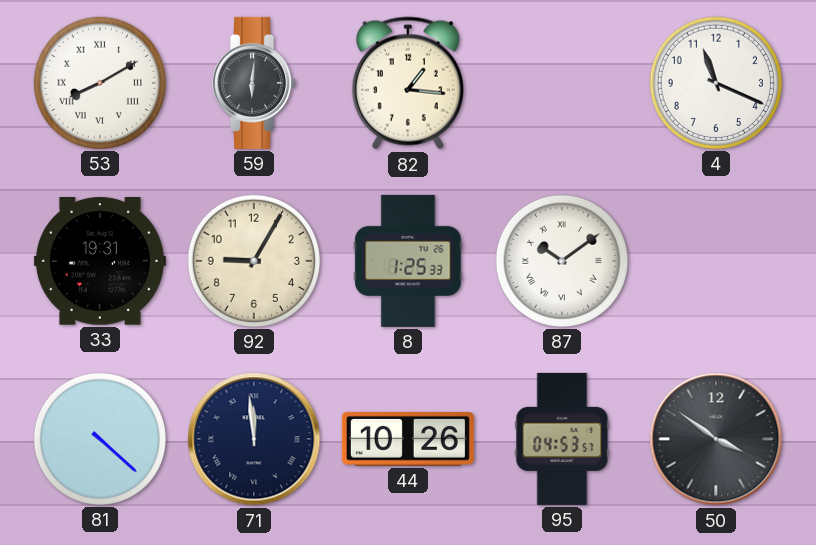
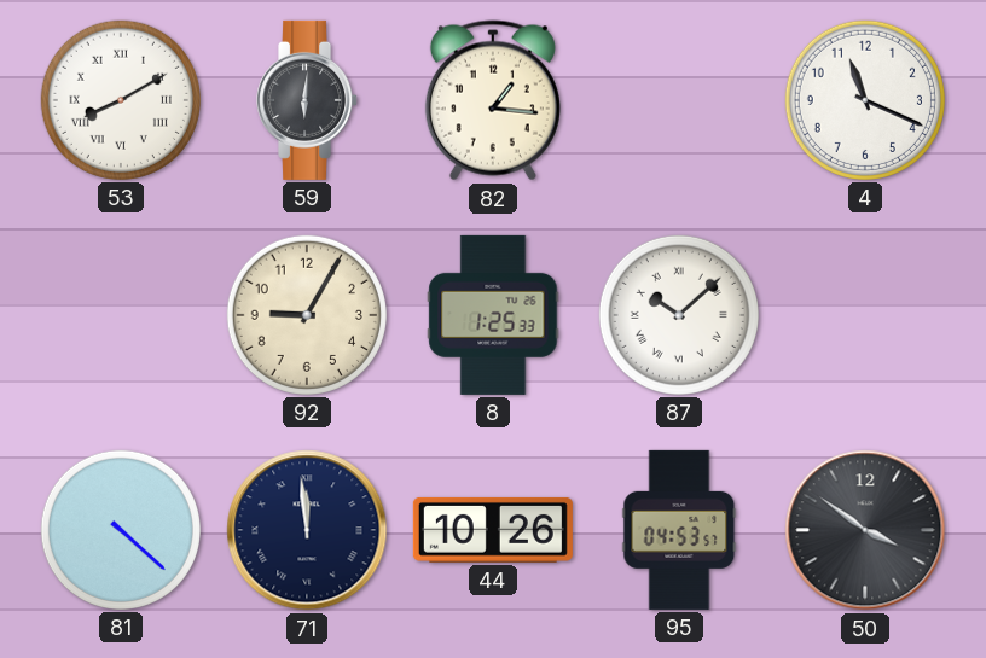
33: 19:31 -> none (100, 261)
87: 10:09 -> 10:08 (679, 315)
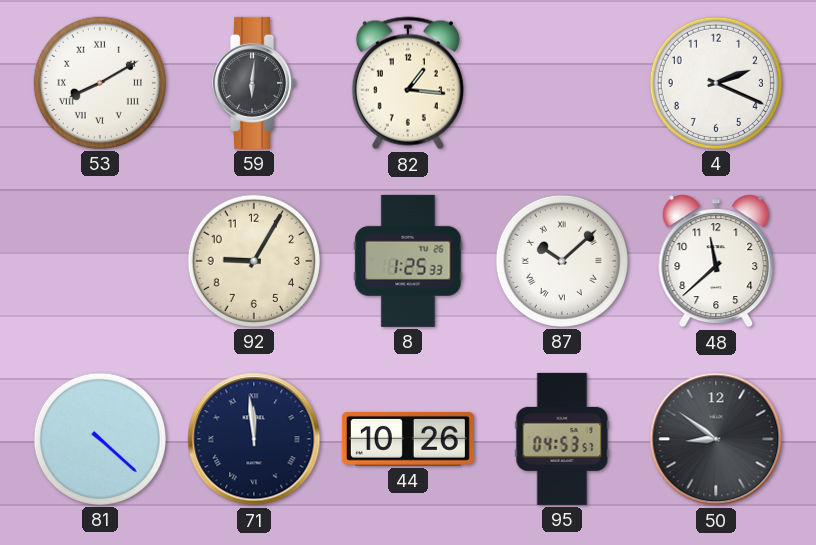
4: 11:19 -> 2:19 (716, 83)
48: none -> 11:38 (716, 261)
50: 3:51 -> 8:51 (716, 439)
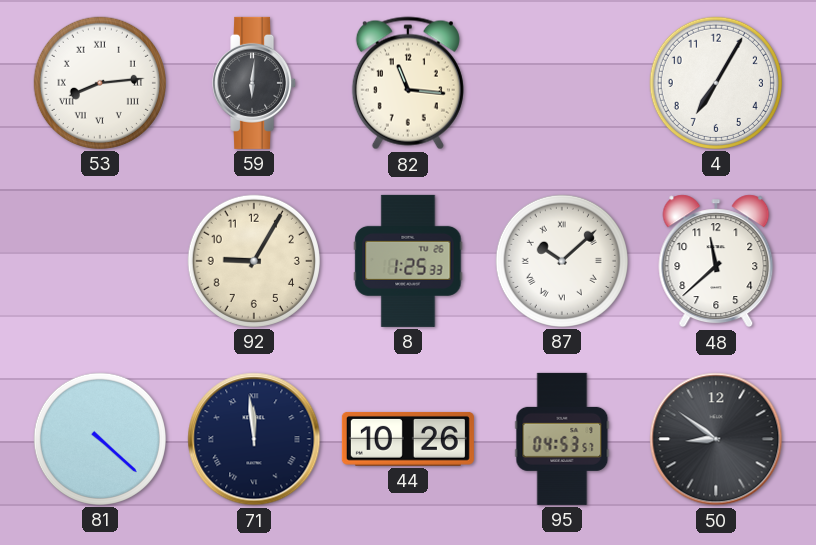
53: 8:10 -> 8:14 (100, 83)
82: 1:16 -> 11:16 (408, 83)
4: 2:19 -> 7:05 (716, 83)
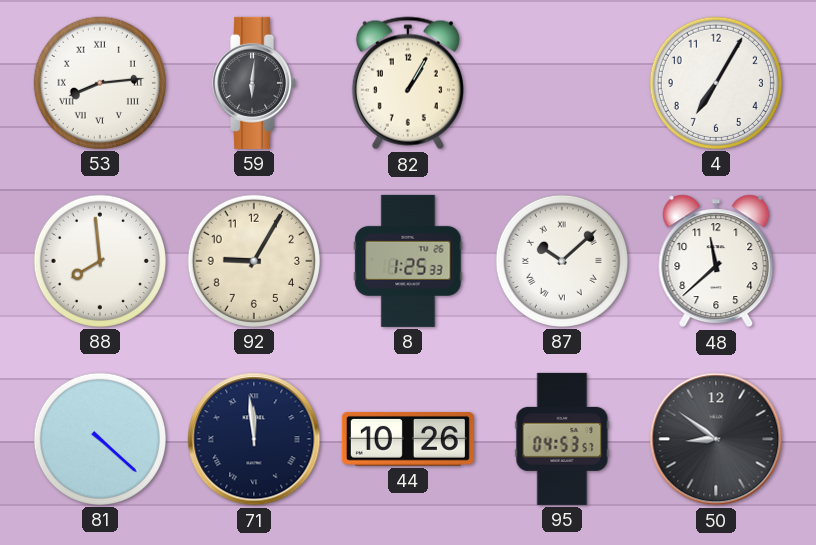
82: 11:16 -> 1:05 (408, 83)
88: none -> 7:59 (100, 261)
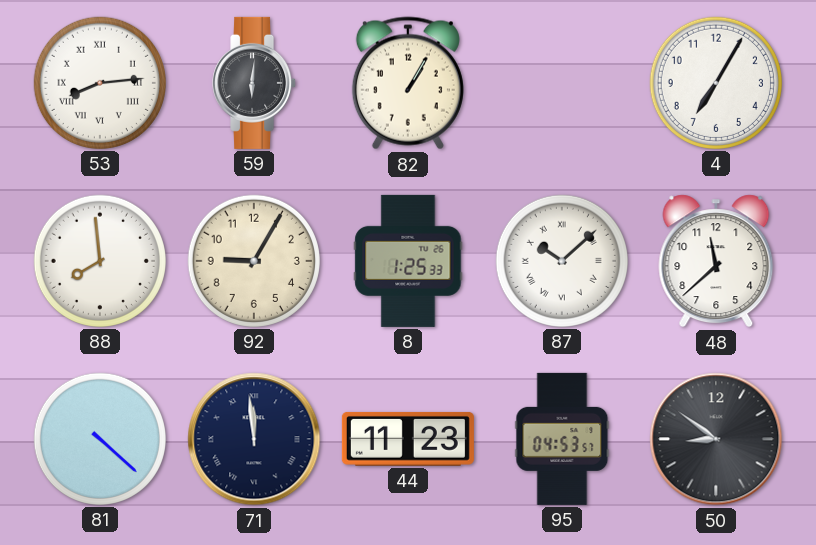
44: 10:26 -> 11:23 (408, 439)
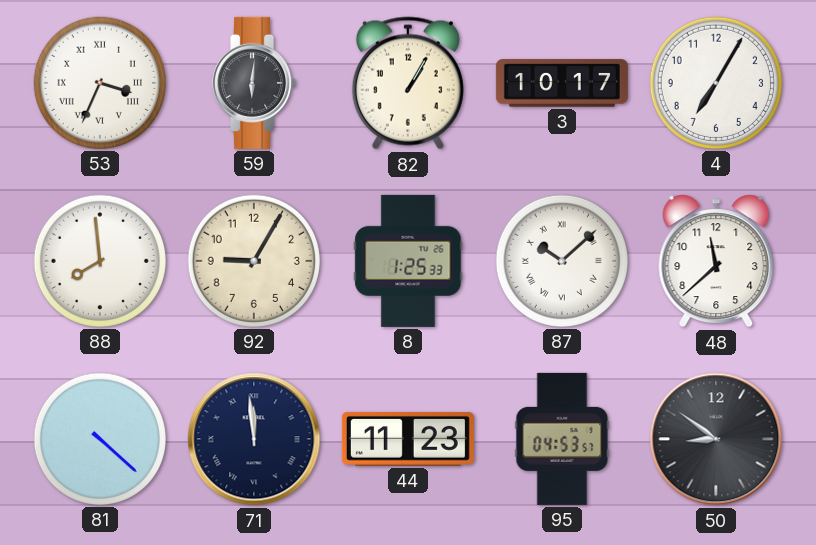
53: 8:14 -> 3:34 (100, 83)
3: none -> 10:17 (562, 83)
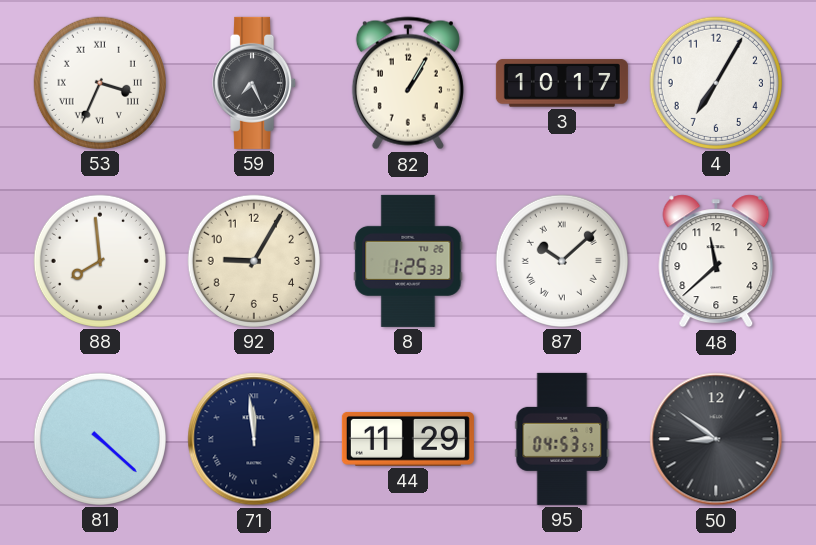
59: 6:01 -> 7:26 (255, 83)
44: 11:23 -> 11:29 (408, 439)
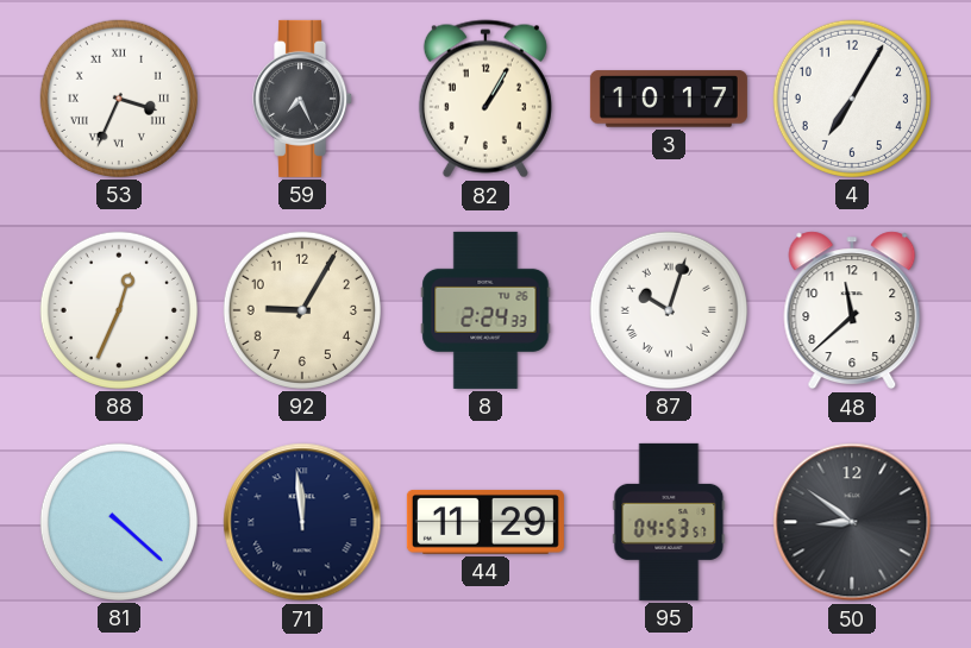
88: 7:59 -> 12:34 (119, 310)
8: 1:25 -> 2:24 (485, 310)
87: 10:08 -> 10:03 (669, 310)
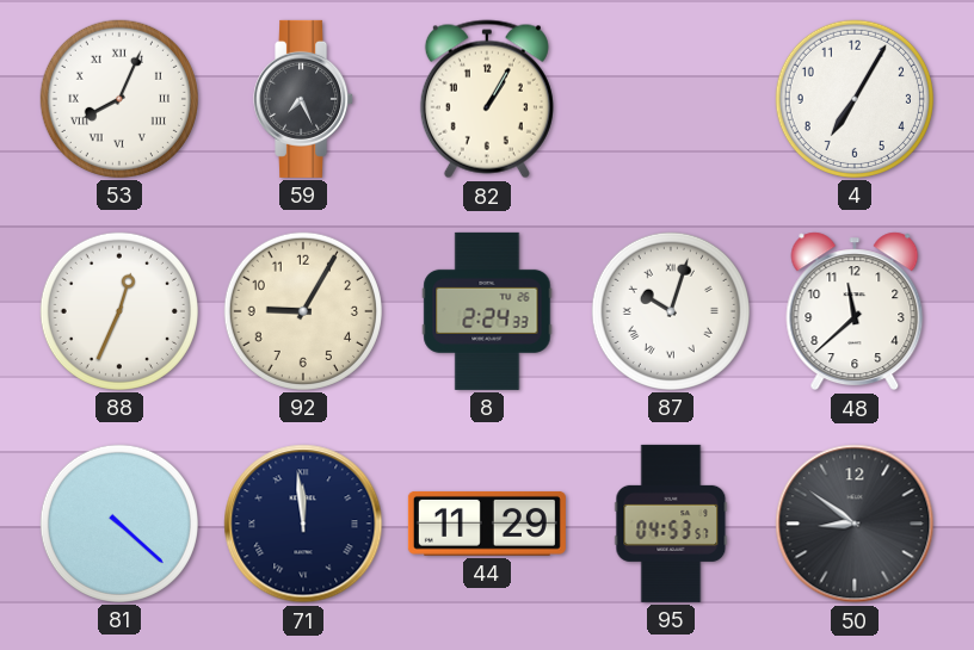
53: 3:34 -> 8:04 (119, 99)
3: 10:17 -> none (669, 99)
